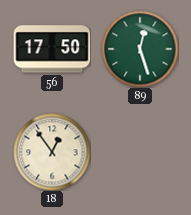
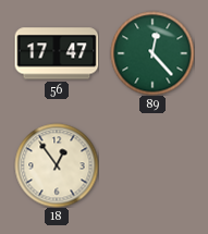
56: 17:50 -> 17:47 (57, 53)
89: 12:27 -> 12:23 (152, 53)
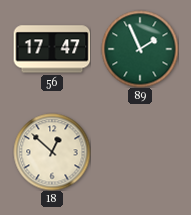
89: 12:23 -> 1:56 (140, 49)
18: 12:54 -> 12:52 (52, 152)
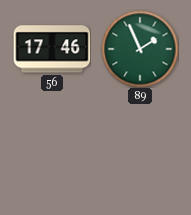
56: 17:47 -> 17:46 (52, 49)
18: 12:52 -> none (52, 152)
